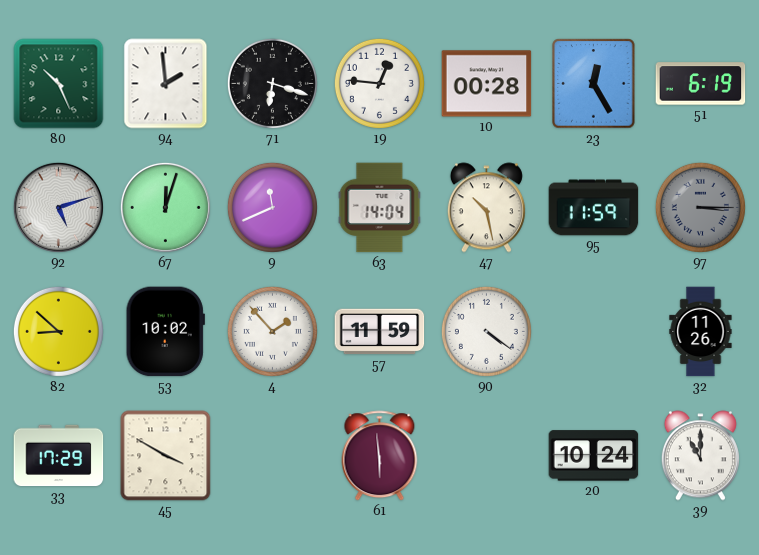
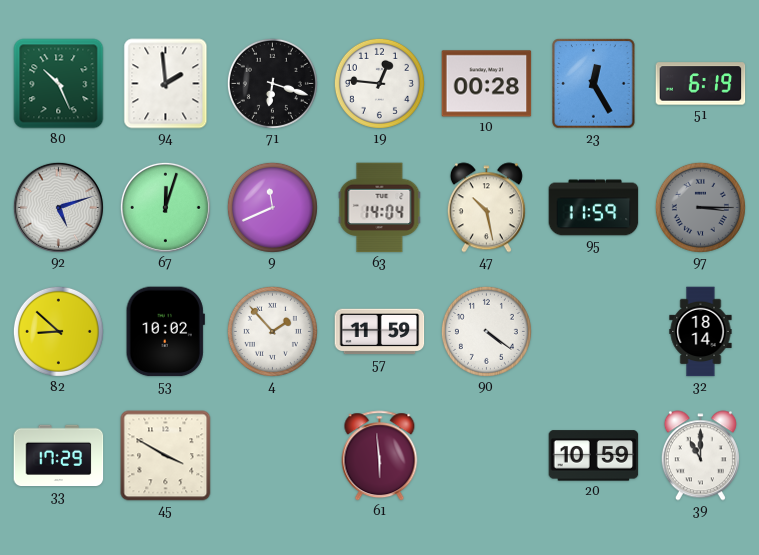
32: 11:26 -> 18:14 (701, 332)
20: 10:24 -> 10:59 (594, 456)
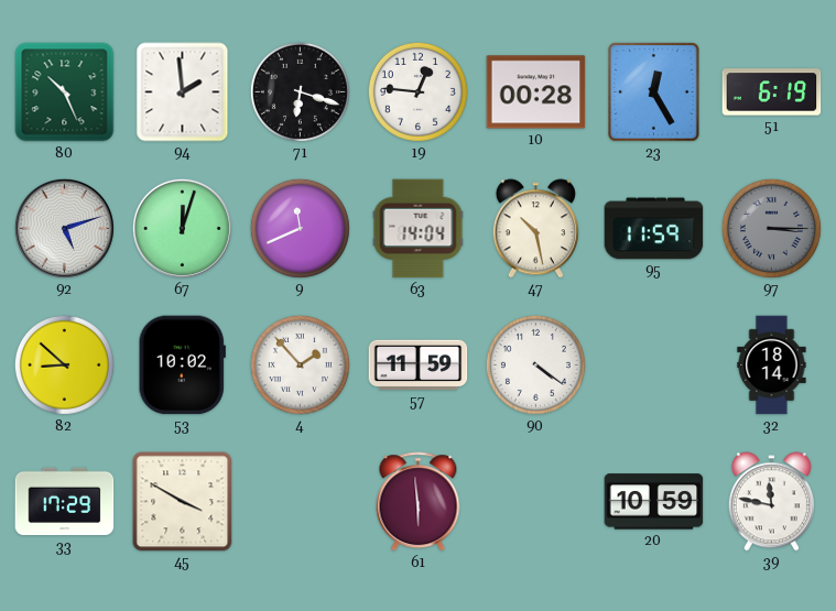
39: 11:00 -> 11:47 (771, 502)
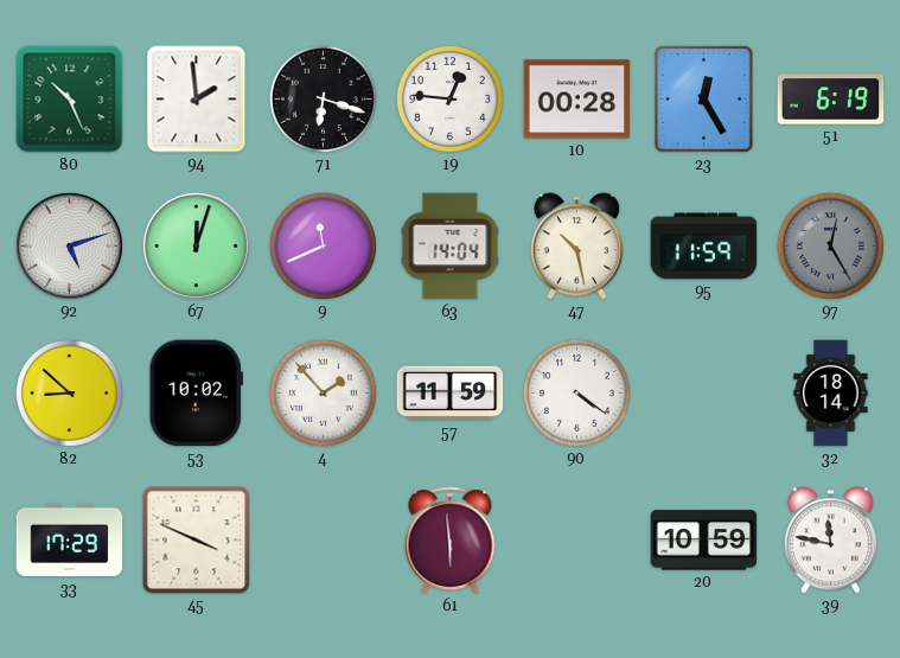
97: 3:15 -> 12:25 (830, 245)
45: 3:50 -> 3:49 (197, 541)
